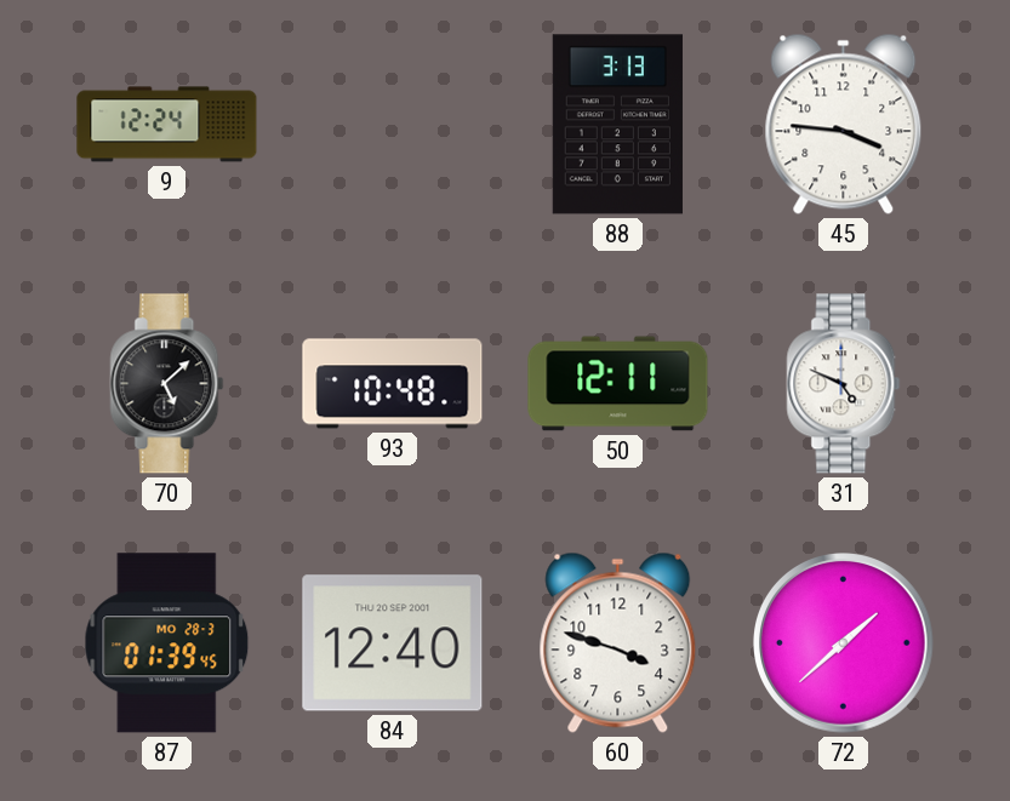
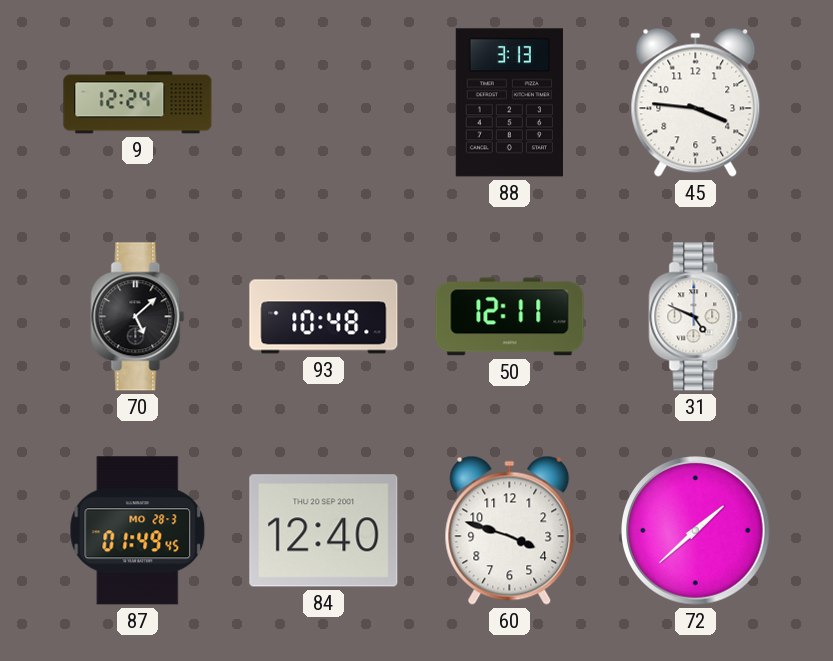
87: 01:39 -> 01:49 (138, 531)
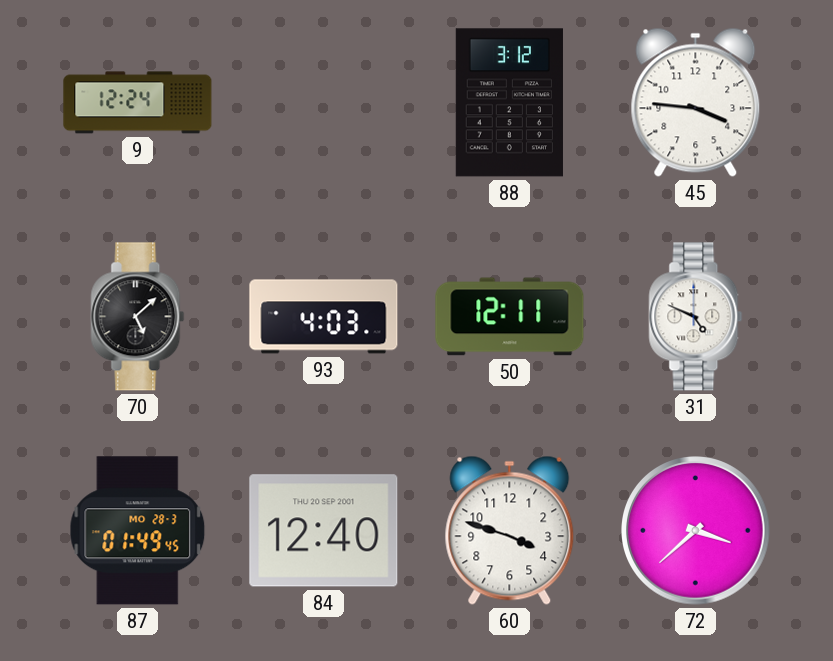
88: 3:13 -> 3:12 (509, 103)
93: 10:48 -> 4:03 (324, 317)
72: 1:38 -> 3:38 (696, 531)
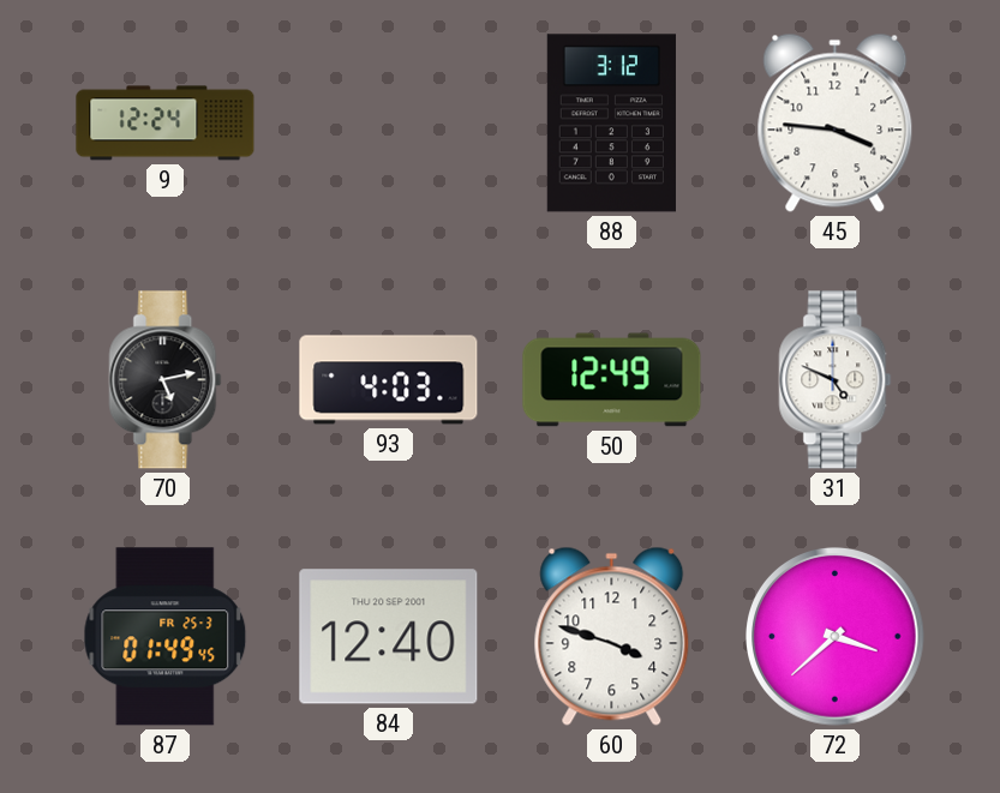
70: 5:08 -> 5:13 (166, 380)
50: 12:11 -> 12:49 (612, 380)
87 date: MO 28-3 -> FR 25-3 (166, 637)
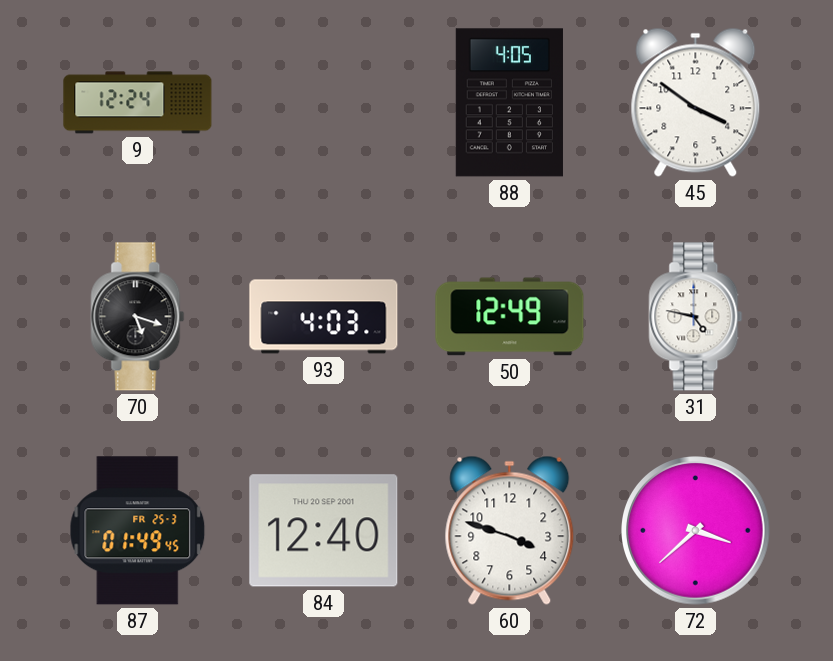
88: 3:12 -> 4:05 (509, 103)
45: 3:46 -> 3:51 (696, 102)
70: 5:13 -> 5:18 (138, 317)
31: 4:49 -> 4:47 (696, 317)
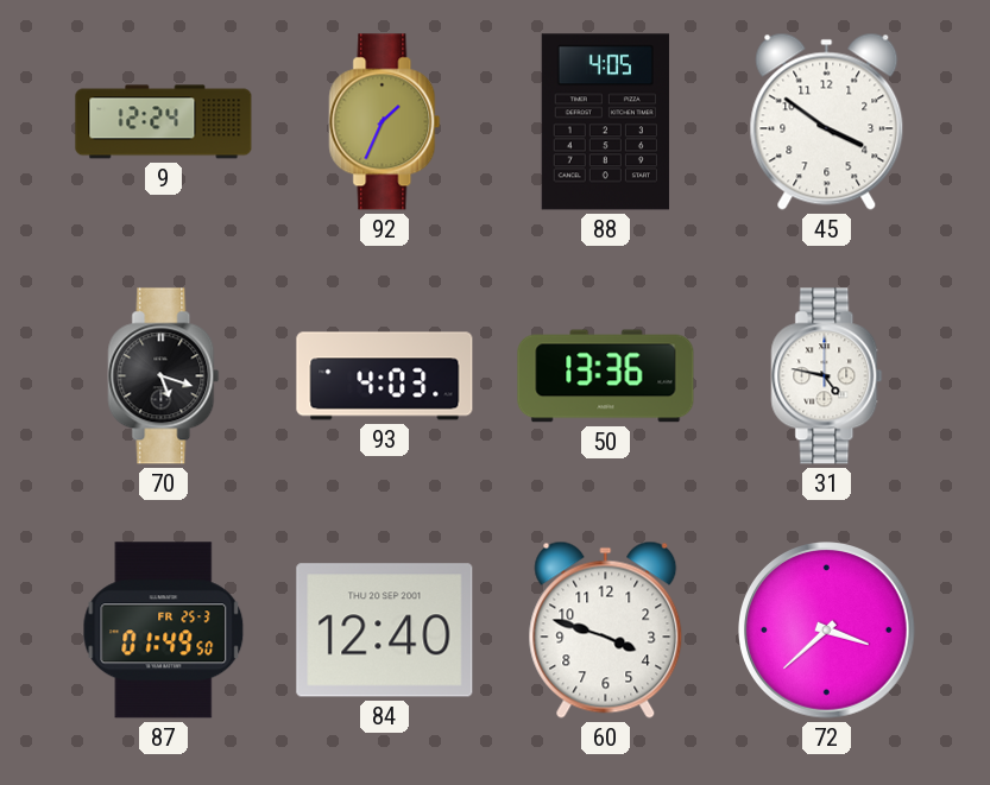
92: none -> 1:34 (385, 122)
50: 12:49 -> 13:36 (606, 376)
87: 01:49:45 -> 01:49:50 (164, 631)
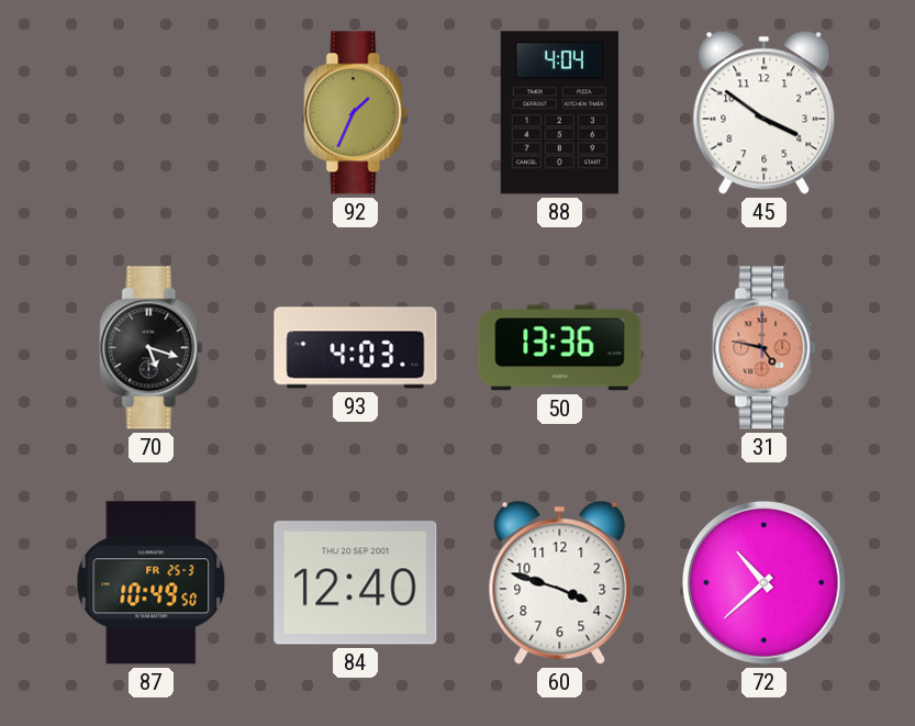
9: 12:24 -> none (164, 122)
88: 4:05 -> 4:04 (559, 113)
31 dial: white -> salmon (765, 348)
87: 01:49 -> 10:49 (152, 583)
72: 3:38 -> 10:38 (765, 583)
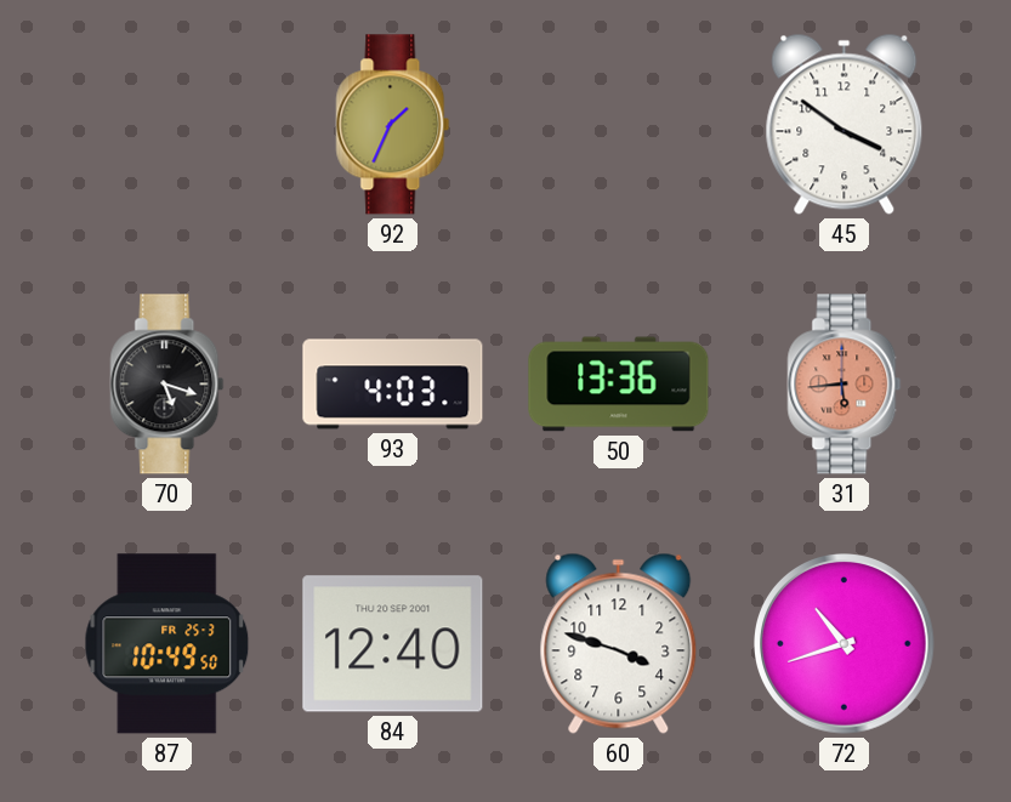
88: 4:04 -> none (559, 113)
31: 4:47 -> 5:44 (845, 385)
72: 10:38 -> 10:42 (845, 644)
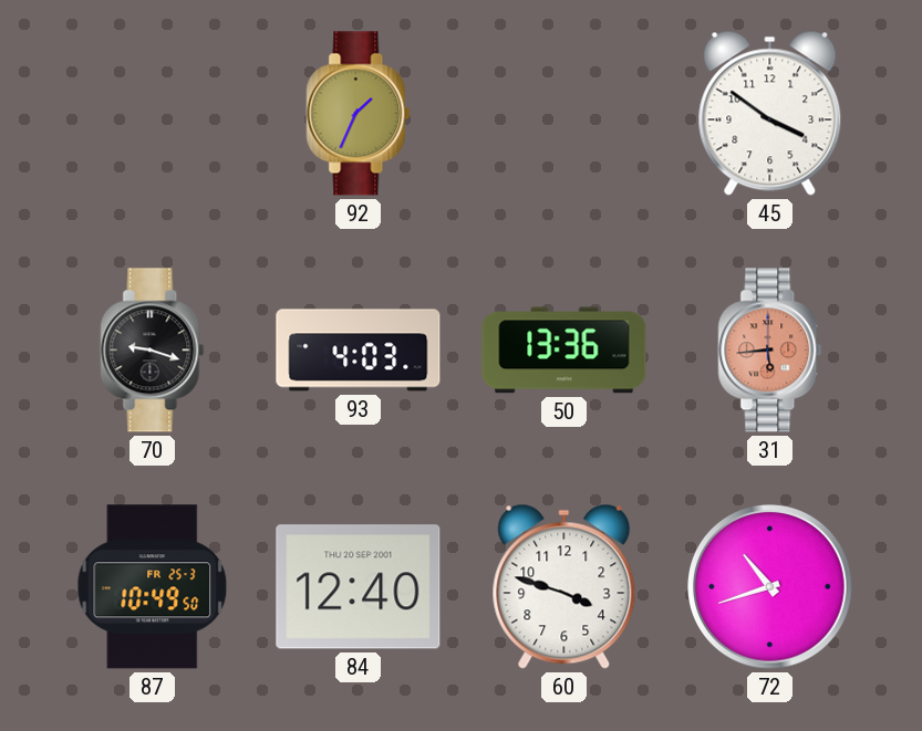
70: 5:18 -> 9:18 (153, 351)
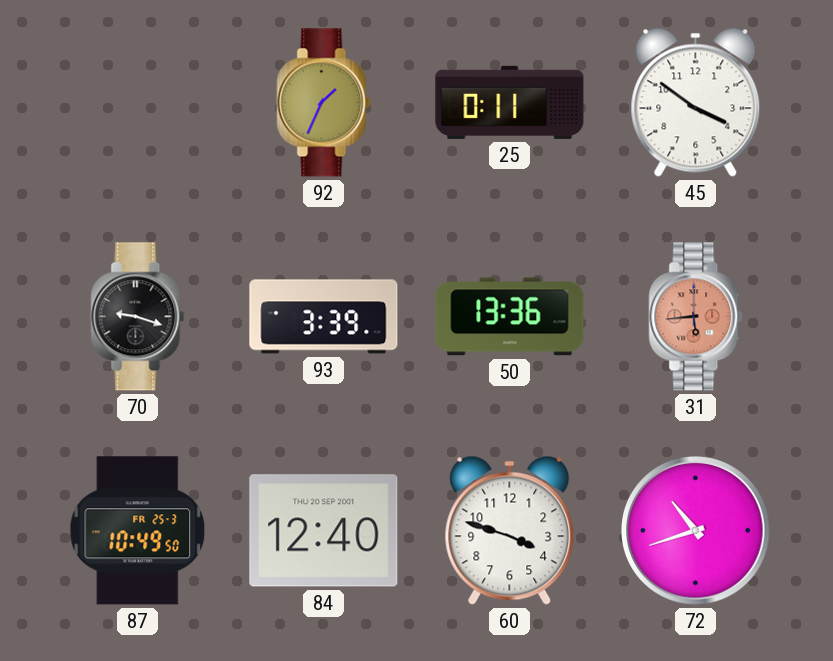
25: none -> 0:11 (510, 102)
93: 4:03 -> 3:39 (324, 317)
